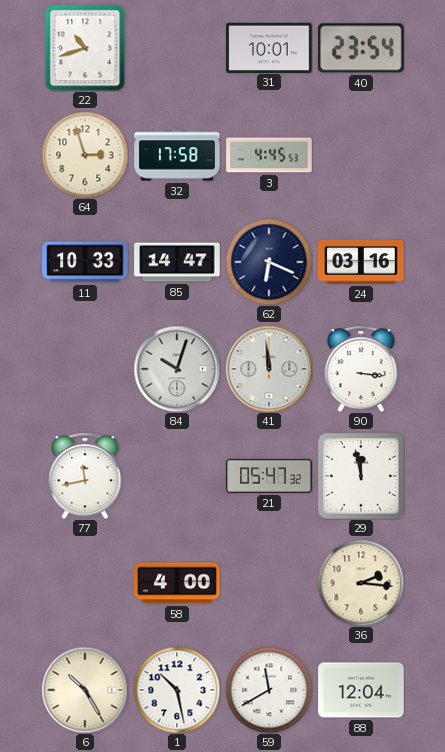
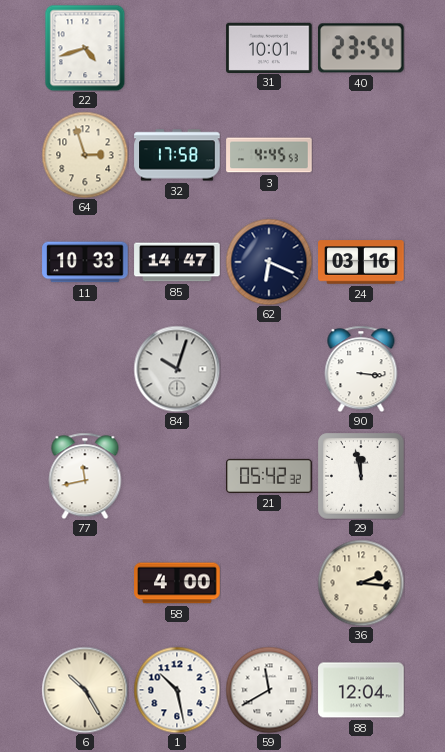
22: 10:42 -> 4:42 (85, 48)
41: 11:59 -> none (269, 369)
21: 05:47 -> 05:42 (269, 476)
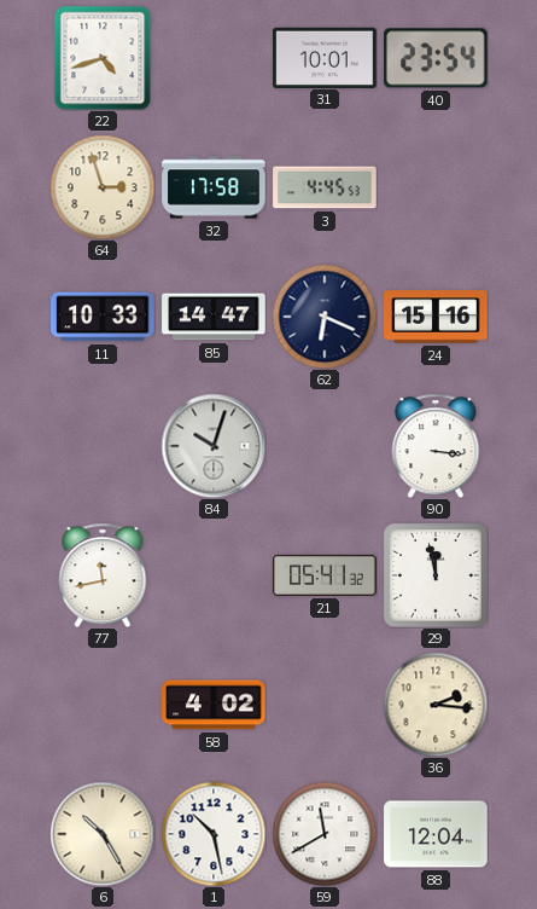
24: 03:16 -> 15:16 (436, 317)
21: 05:42 -> 05:41 (325, 575)
58: 4:00 -> 4:02 (214, 705)
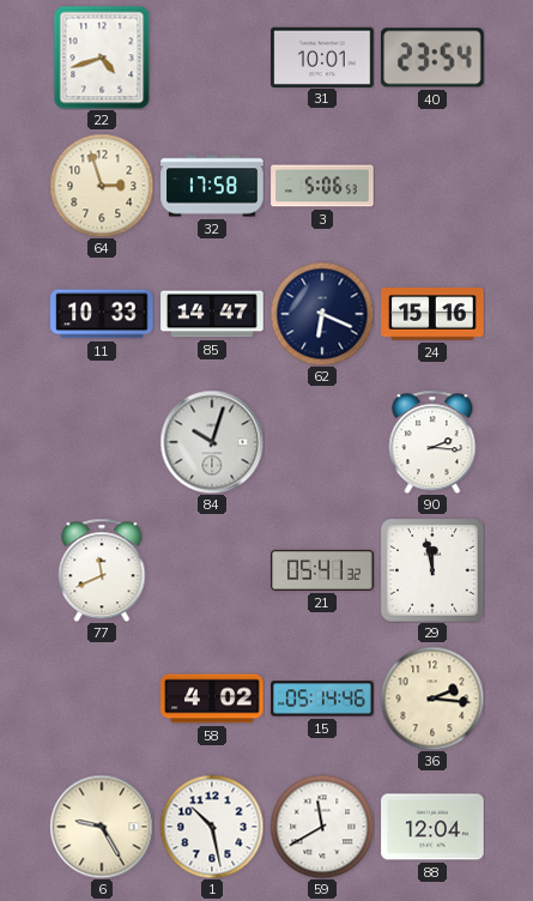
3: 4:45 -> 5:06 (322, 186)
90: 3:16 -> 2:16 (432, 442)
77: 11:43 -> 11:41 (102, 570)
15: none -> 05:14 (322, 699)
6: 10:25 -> 9:25 (102, 827)
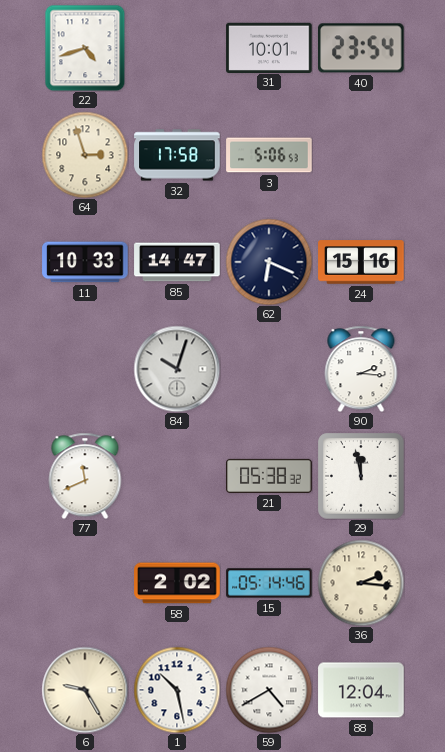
21: 05:41 -> 05:38 (269, 476)
58: 4:02 -> 2:02 (177, 583)
59: 11:40 -> 4:40 (269, 690)
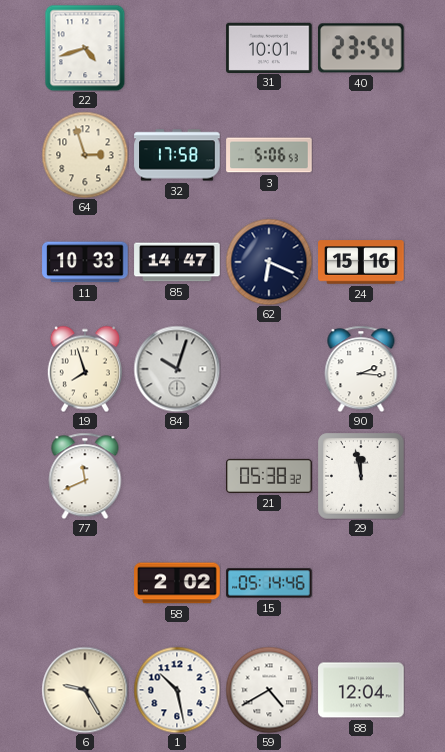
19: none -> 7:57 (85, 369)
36: 2:16 -> none (361, 583)
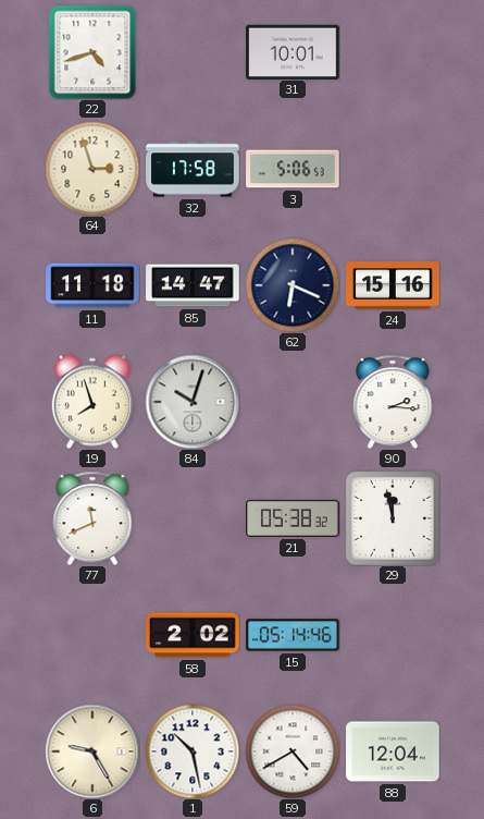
40: 23:54 -> none (361, 48)
11: 10:33 -> 11:18 (92, 285)
